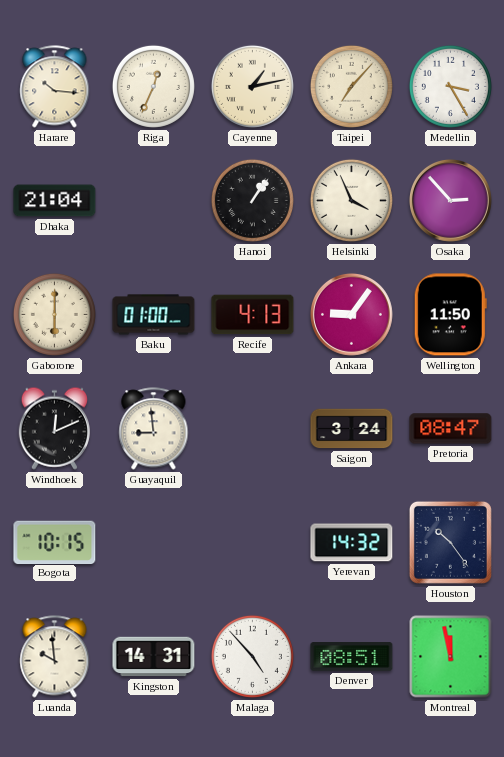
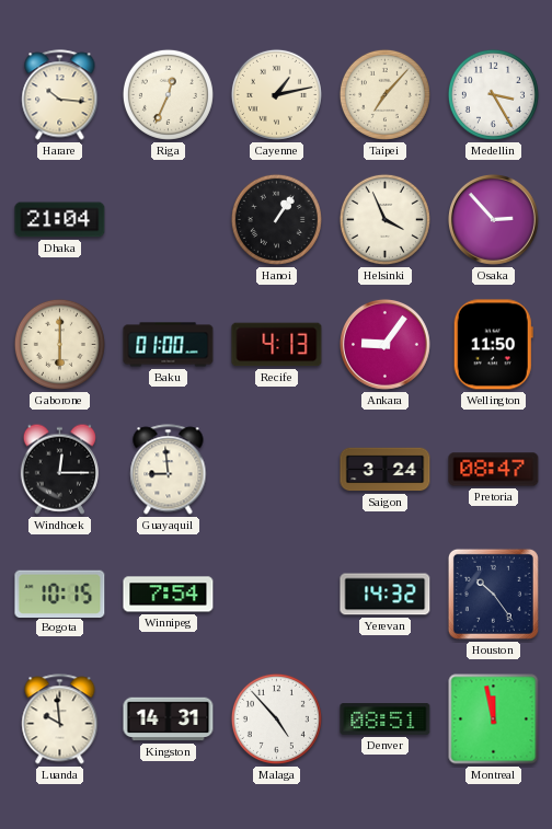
Windhoek: 12:11 -> 12:15 (59, 469)
Winnipeg: none -> 7:54 (169, 595)
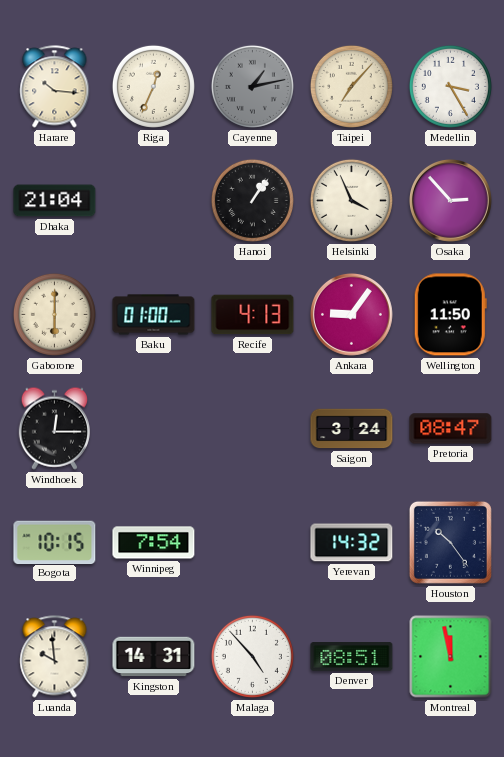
Cayenne dial: cream -> grey (252, 86)
Guayaquil: 8:59 -> none (169, 470)
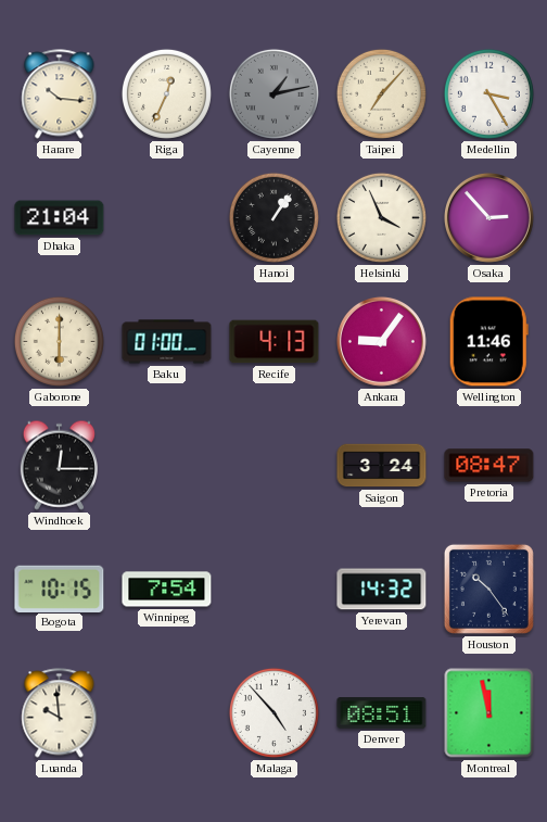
Wellington: 11:50 -> 11:46 (488, 342)
Kingston: 14:31 -> none (154, 657)
